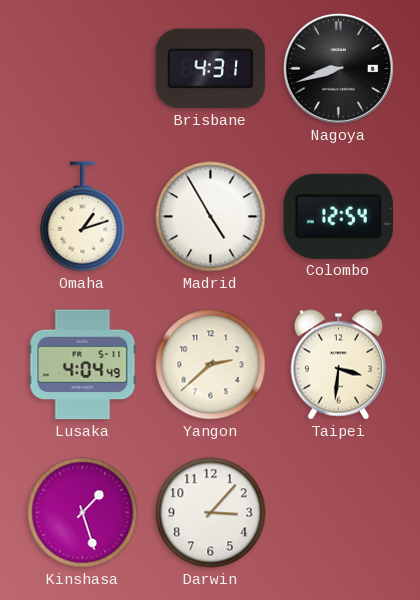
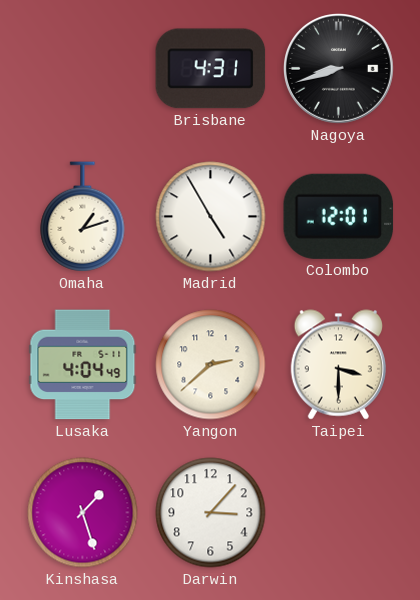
Colombo: 12:54 -> 12:01 (339, 216)
Taipei: 3:31 -> 3:30 (338, 365)
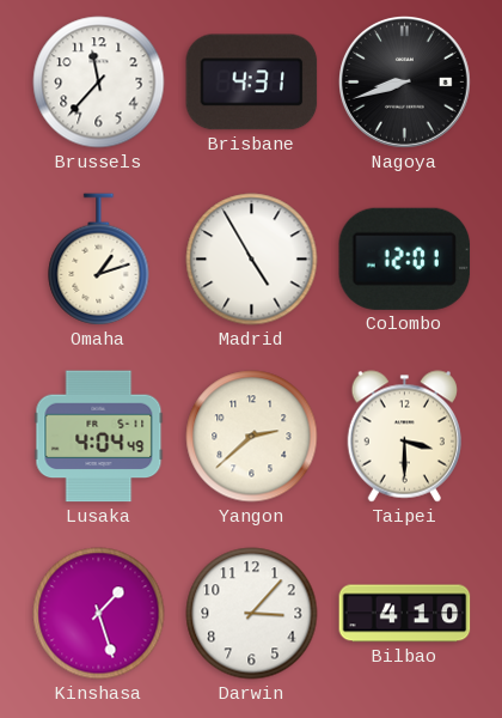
Brussels: none -> 11:37 (99, 83)
Bilbao: none -> 4:10 (405, 614)
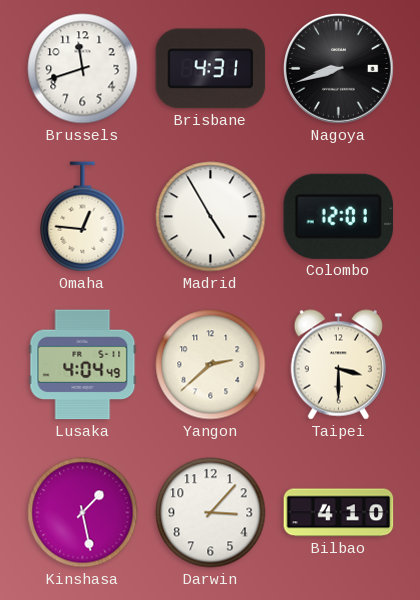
Brussels: 11:37 -> 11:42 (83, 69)
Omaha: 1:12 -> 12:46 (83, 217)
Kinshasa: 1:27 -> 1:28 (83, 513)
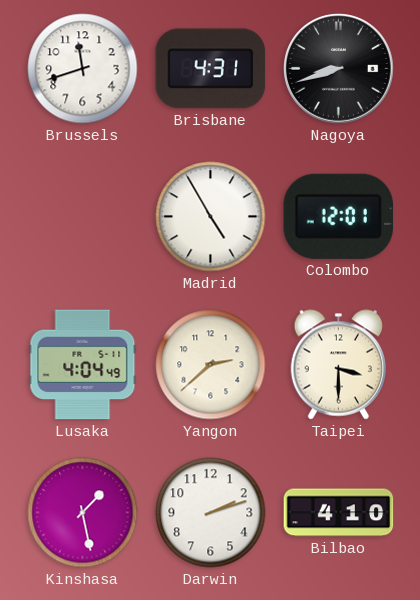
Omaha: 12:46 -> none (83, 217)
Darwin: 3:07 -> 2:12 (211, 513)
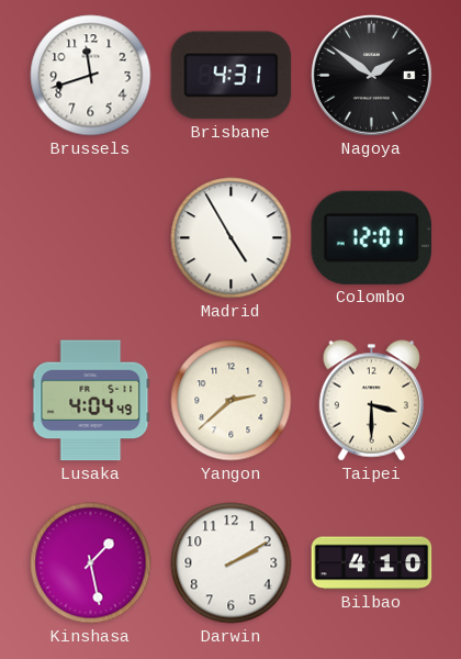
Nagoya: 8:42 -> 1:51 (372, 76)
Darwin: 2:12 -> 2:10 (232, 563)
